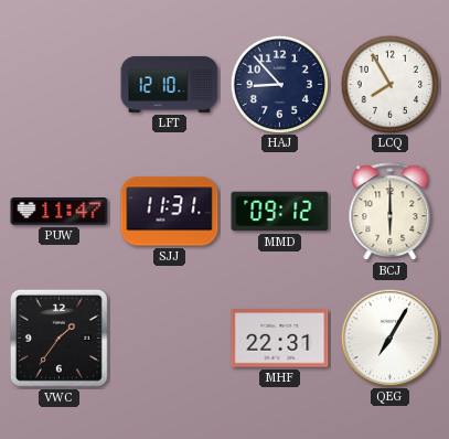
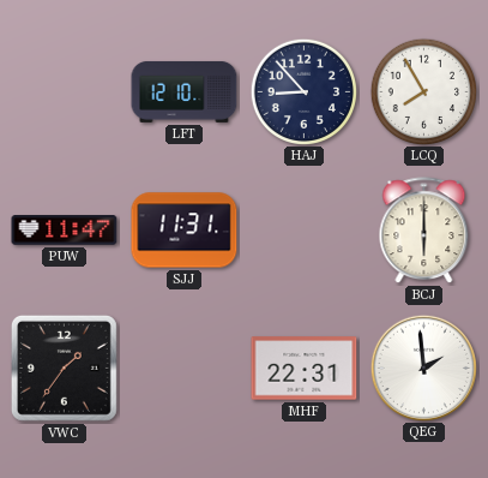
MMD: 09:12 -> none (280, 212)
QEG: 7:05 -> 1:59 (423, 368)
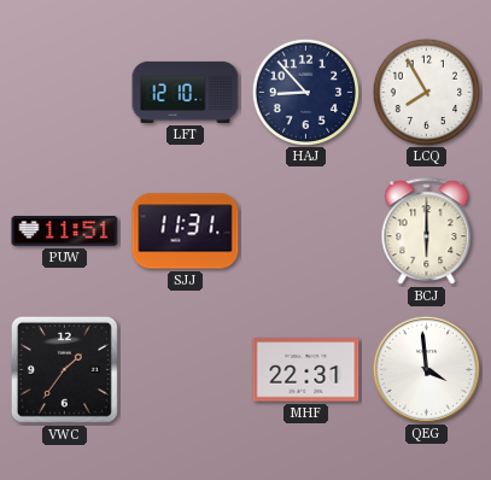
PUW: 11:47 -> 11:51 (65, 232)
QEG: 1:59 -> 3:59 (426, 369)
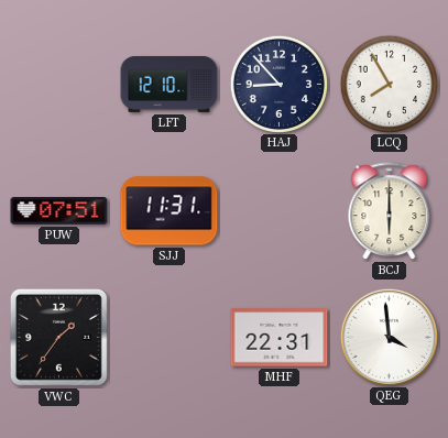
PUW: 11:51 -> 07:51 (59, 211)
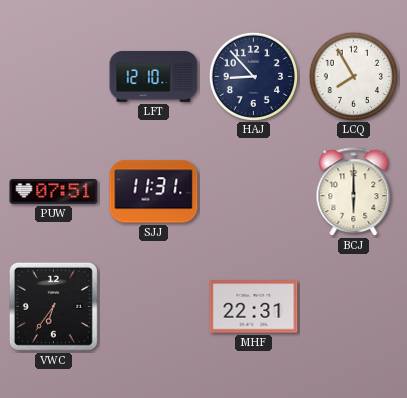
VWC: 1:36 -> 6:36 (53, 306)
QEG: 3:59 -> none (389, 337)
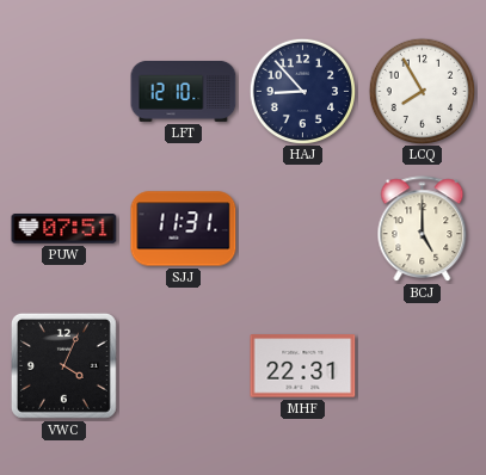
BCJ: 6:00 -> 5:00 (423, 229)
VWC: 6:36 -> 4:04 (63, 365)
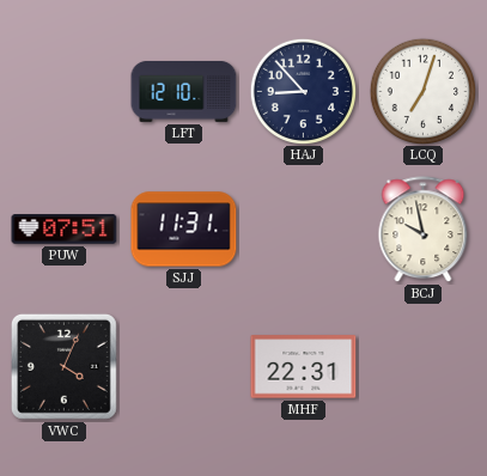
LCQ: 7:55 -> 7:03 (422, 91)
BCJ: 5:00 -> 9:58 (424, 230)
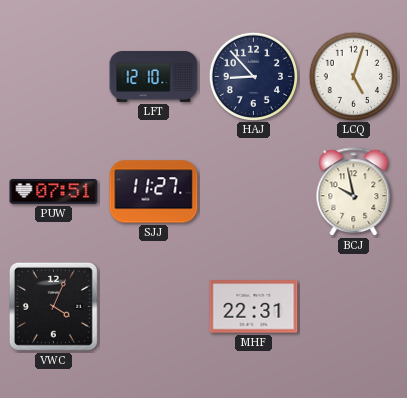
LCQ: 7:03 -> 5:03 (353, 76)
SJJ: 11:31 -> 11:27 (154, 192)
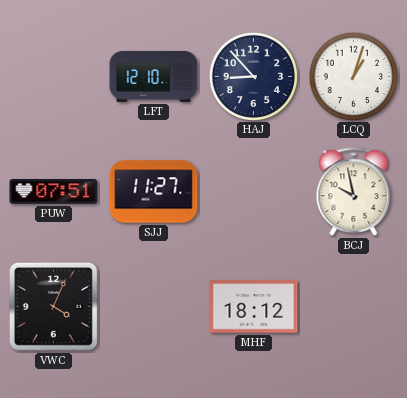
LCQ: 5:03 -> 1:03 (353, 76)
MHF: 22:31 -> 18:12 (254, 307)
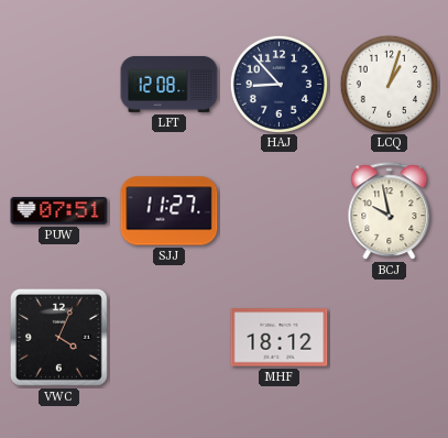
LFT: 12:10 -> 12:08 (170, 84)
